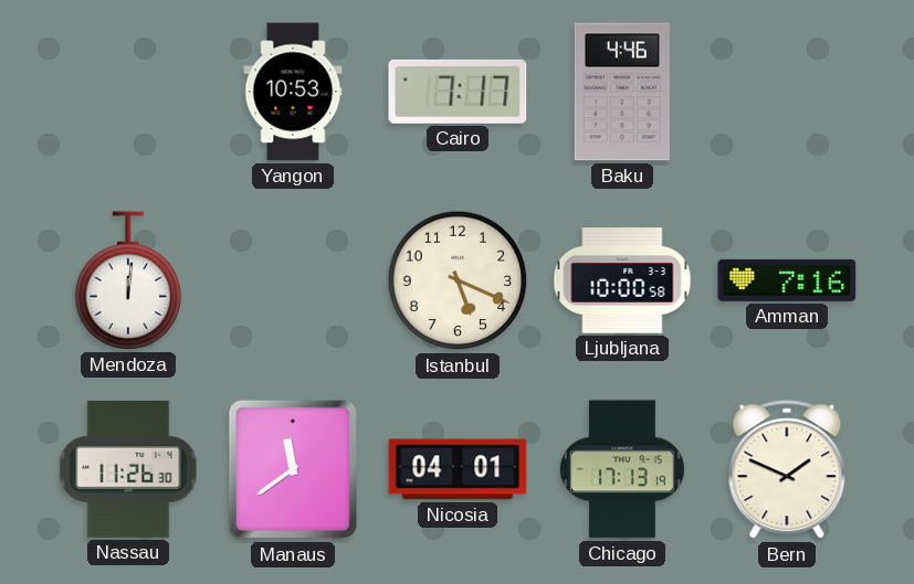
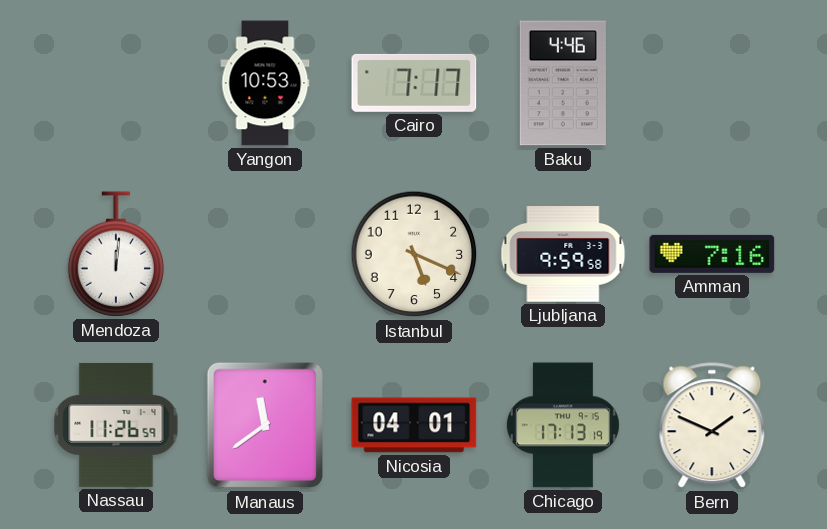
Ljubljana: 10:00 -> 9:59 (563, 254)
Nassau: 11:26:30 -> 11:26:59 (116, 425)
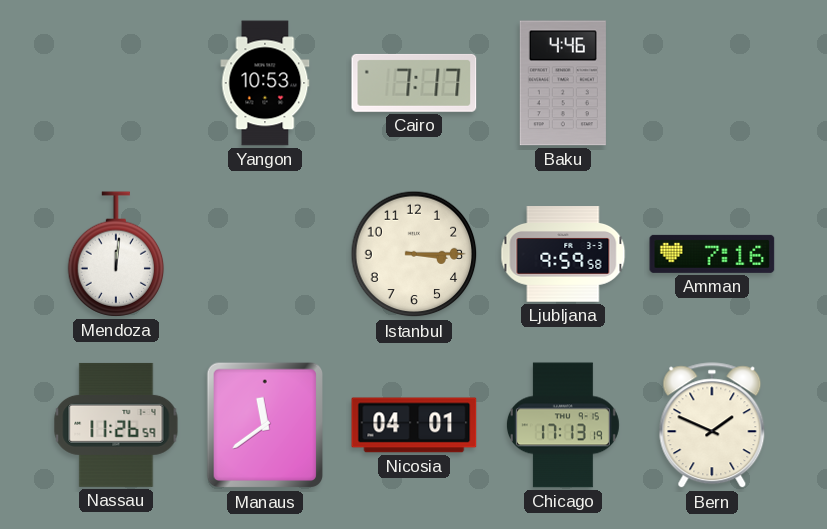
Istanbul: 5:19 -> 3:15 (414, 254)
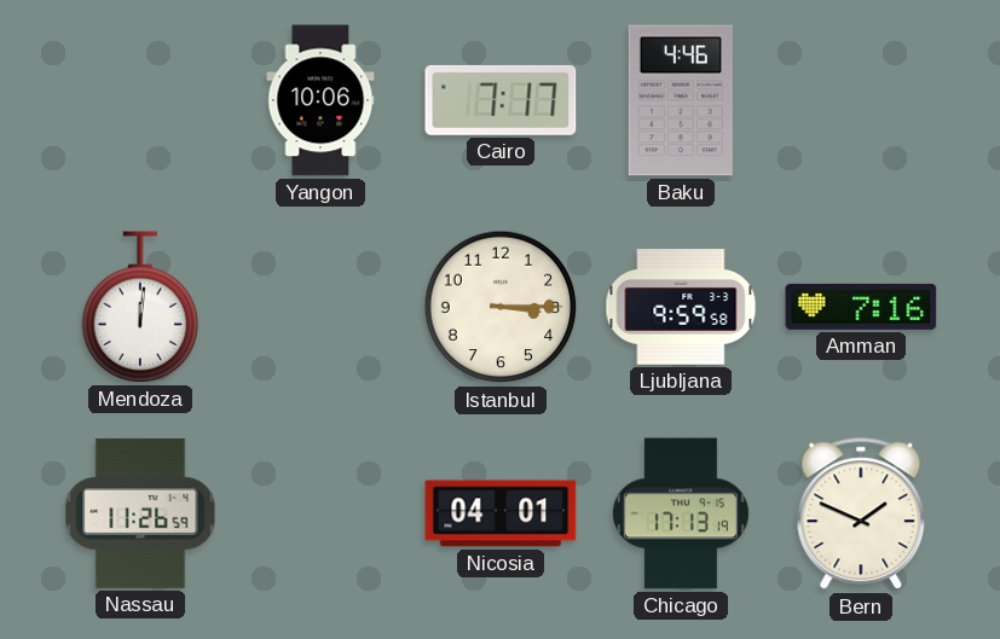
Yangon: 10:53 -> 10:06 (320, 100)
Manaus: 11:39 -> none (265, 425)
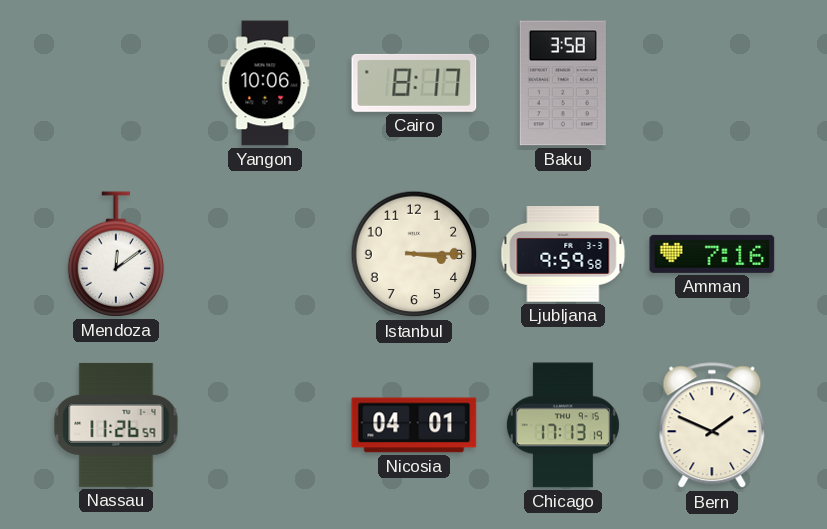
Cairo: 7:17 -> 8:17 (414, 83)
Baku: 4:46 -> 3:58 (563, 83)
Mendoza: 12:01 -> 12:09 (116, 254)
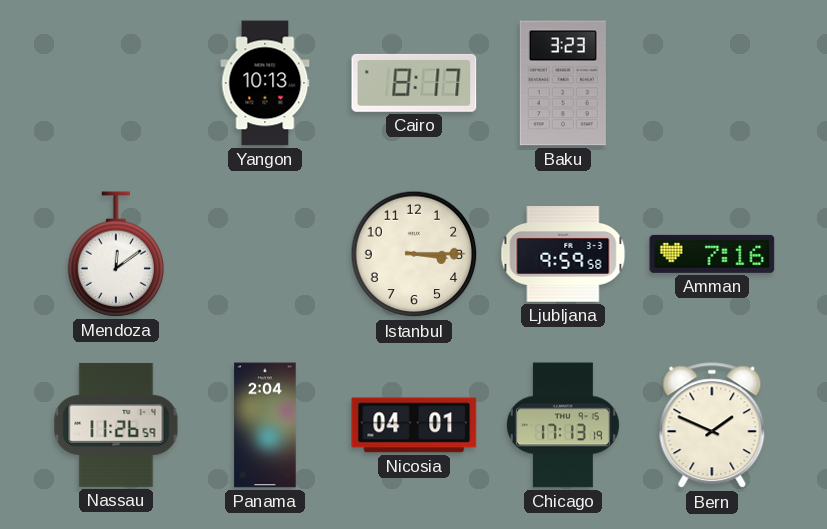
Yangon: 10:06 -> 10:13 (265, 83)
Baku: 3:58 -> 3:23 (563, 83)
Panama: none -> 2:04 (265, 425)
